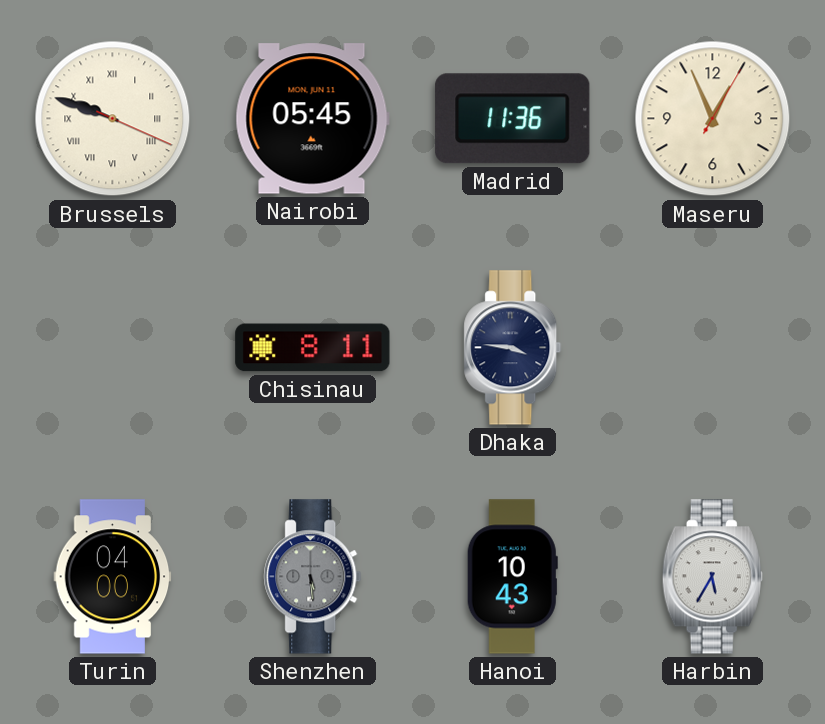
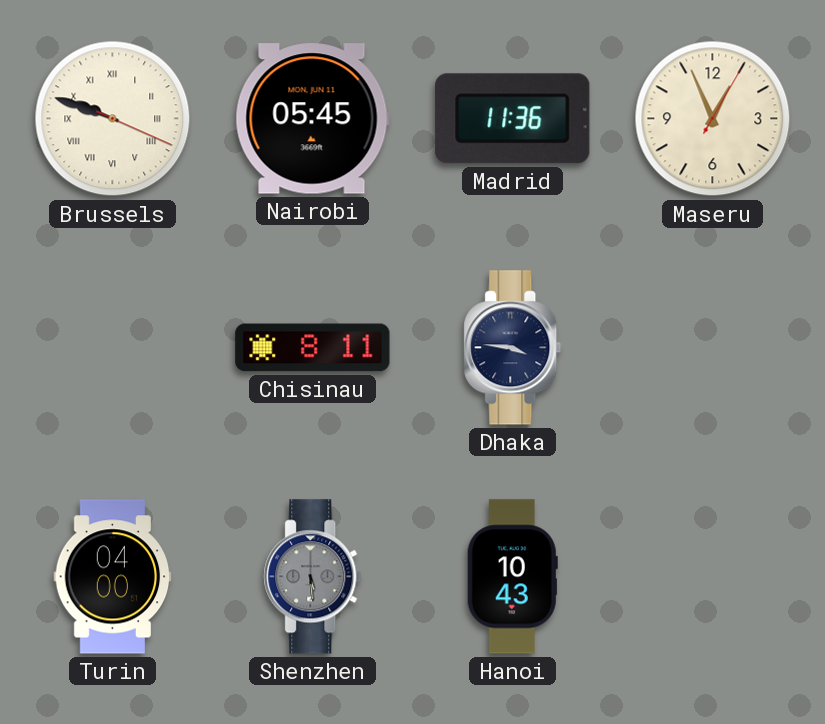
Harbin: 5:35 -> none (712, 577)
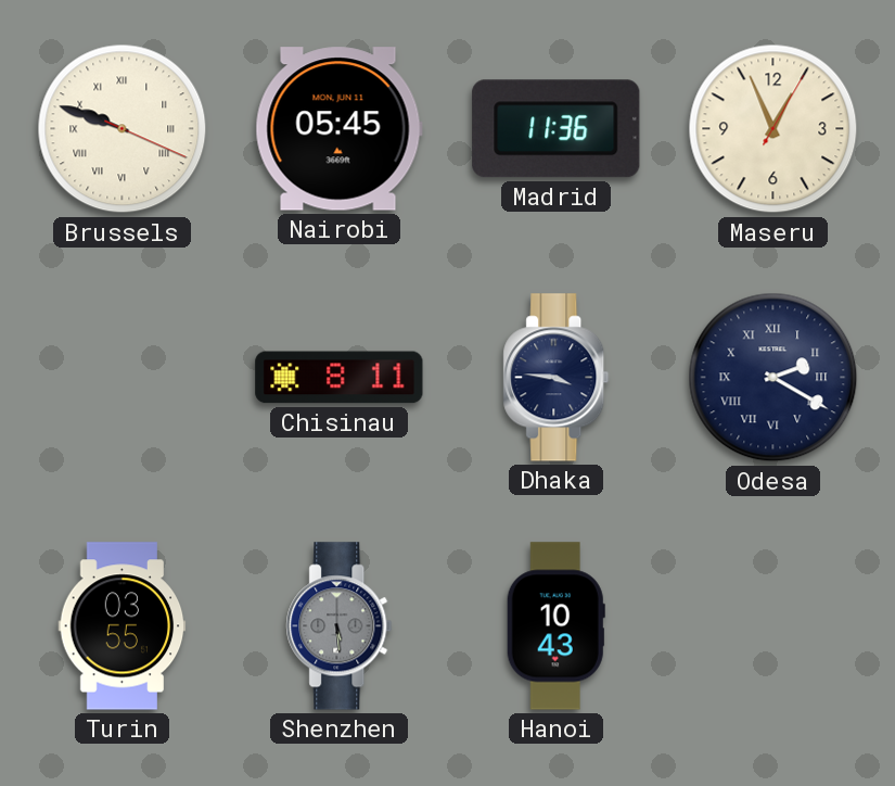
Odesa: none -> 2:20 (773, 378)
Turin: 04:00 -> 03:55 (123, 626)
